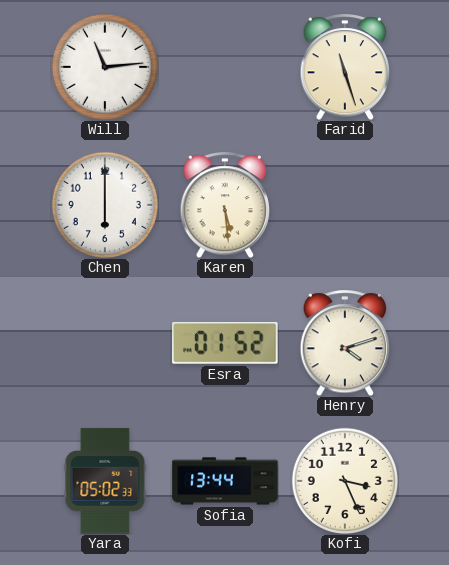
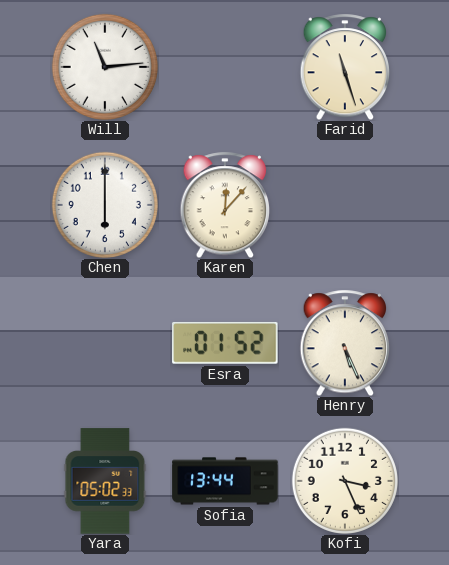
Karen: 5:29 -> 12:07 (225, 205)
Henry: 4:12 -> 5:26 (345, 343)
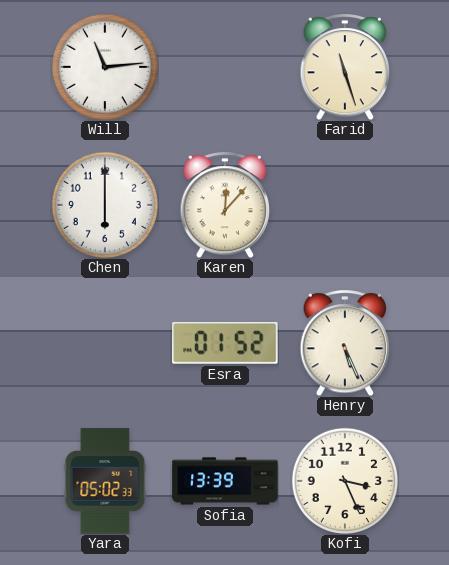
Sofia: 13:44 -> 13:39 (225, 481)
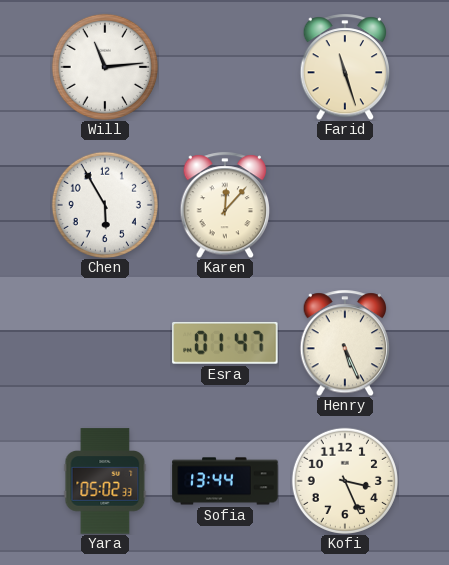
Chen: 6:00 -> 5:55 (105, 205)
Esra: 01:52 -> 01:47 (225, 343)
Sofia: 13:39 -> 13:44 (225, 481)
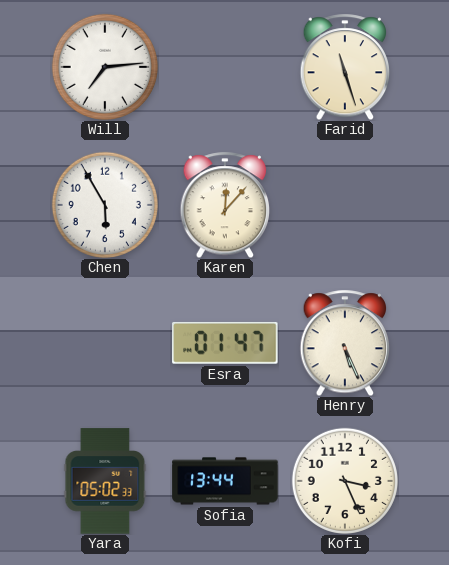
Will: 11:14 -> 7:14 (105, 67)
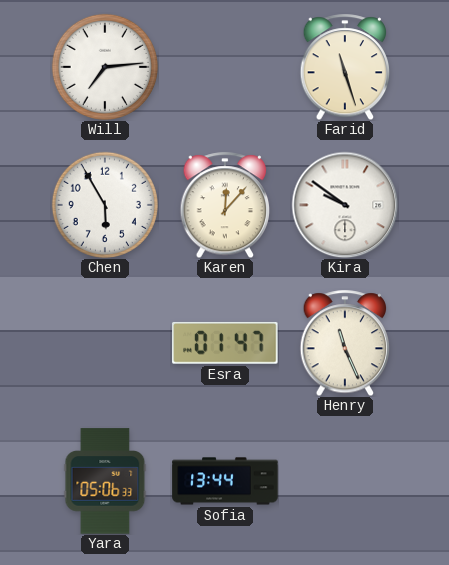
Kira: none -> 9:51 (345, 205)
Henry: 5:26 -> 11:26 (345, 343)
Yara: 05:02 -> 05:06 (105, 481)
Kofi: 3:26 -> none (345, 481)
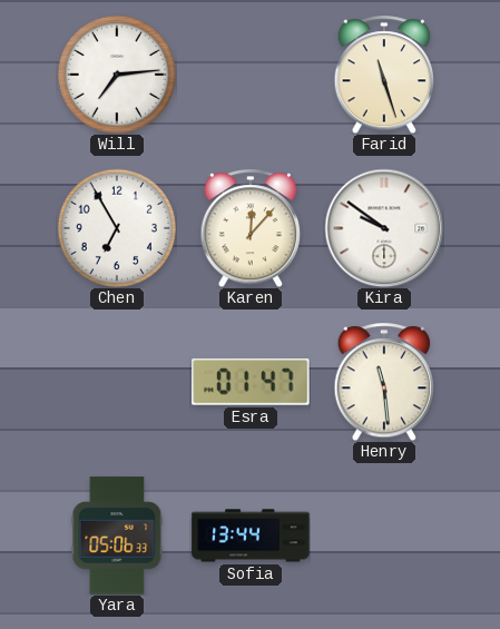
Chen: 5:55 -> 6:55 (117, 228)
Henry: 11:26 -> 11:29 (384, 382)
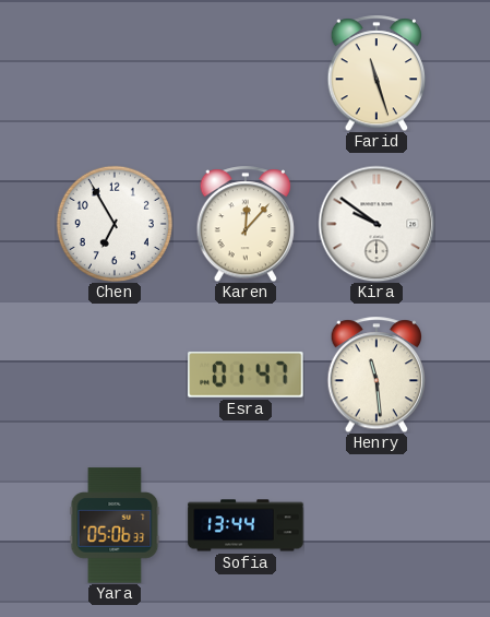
Will: 7:14 -> none (117, 75)
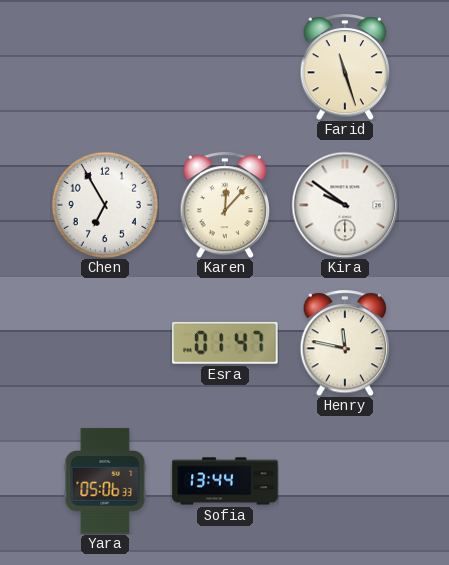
Henry: 11:29 -> 11:47 (345, 343)
